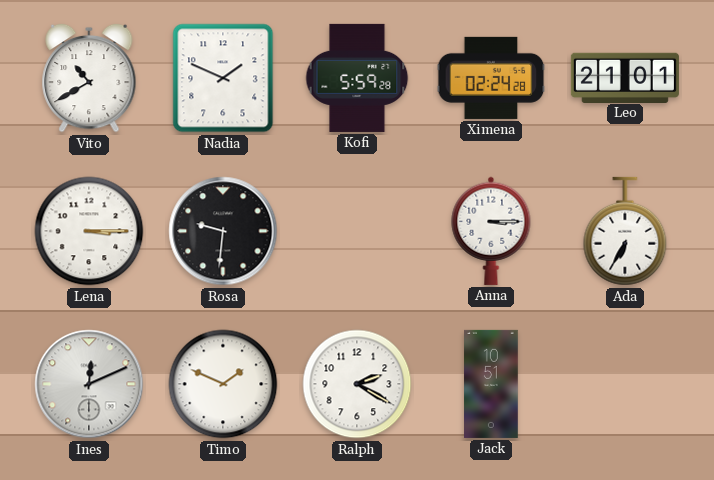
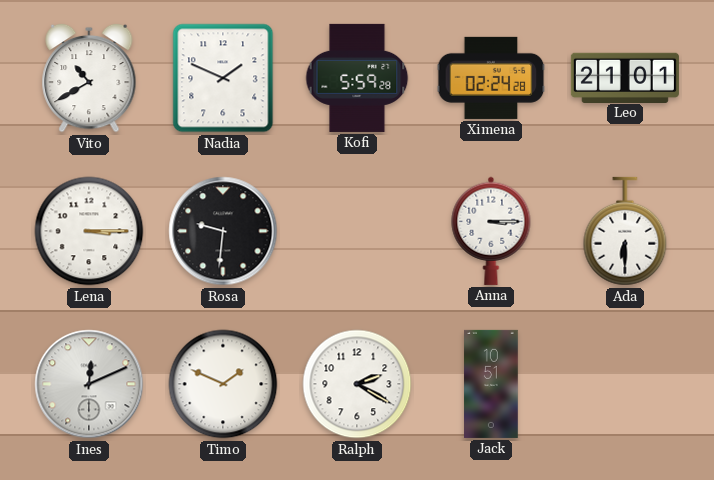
Ada: 6:35 -> 6:30 (625, 231)
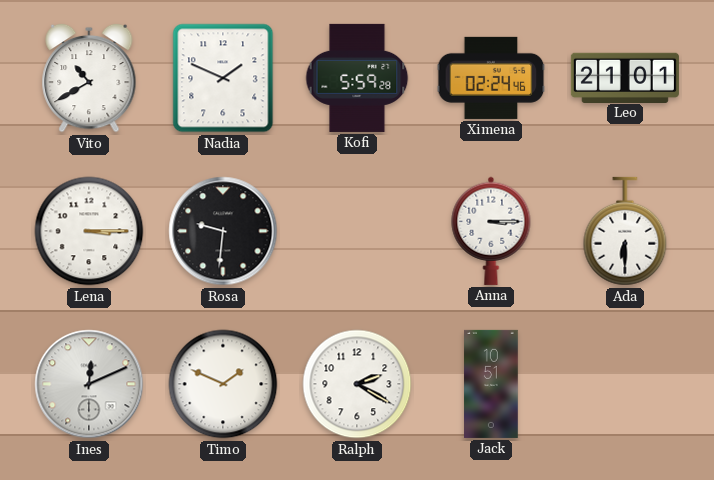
Ximena: 02:24:28 -> 02:24:46 (491, 78)
